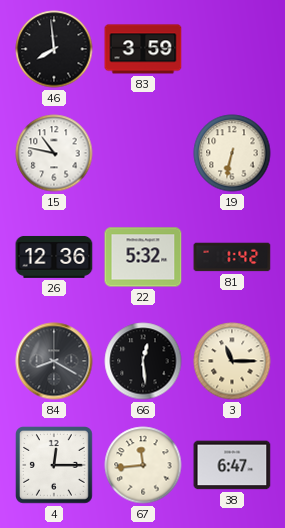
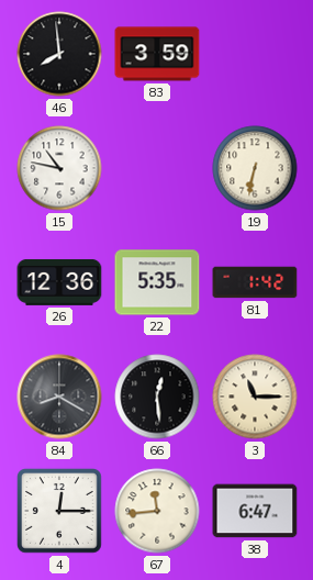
22: 5:32 -> 5:35 (157, 282)
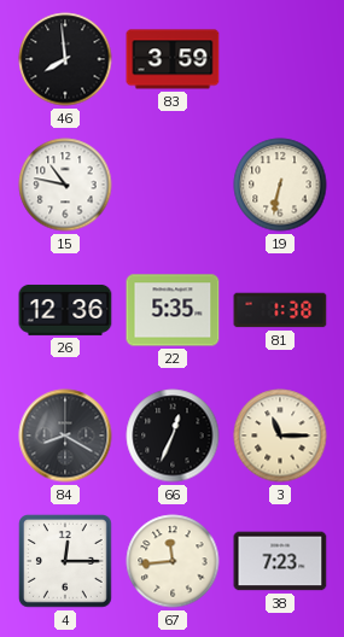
81: 1:42 -> 1:38 (280, 310)
66: 12:29 -> 12:34 (173, 436)
38: 6:47 -> 7:23 (280, 561)
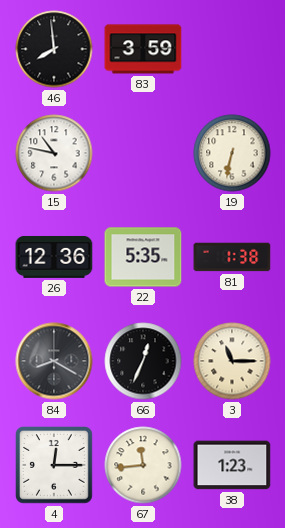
38: 7:23 -> 1:23 (232, 465)
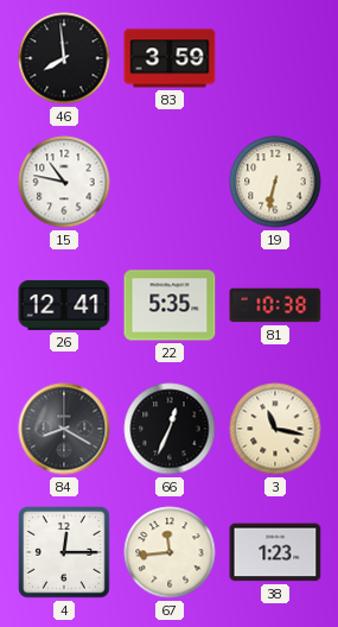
26: 12:36 -> 12:41 (64, 305)
81: 1:38 -> 10:38 (275, 305)
3: 11:15 -> 11:17 (275, 429)
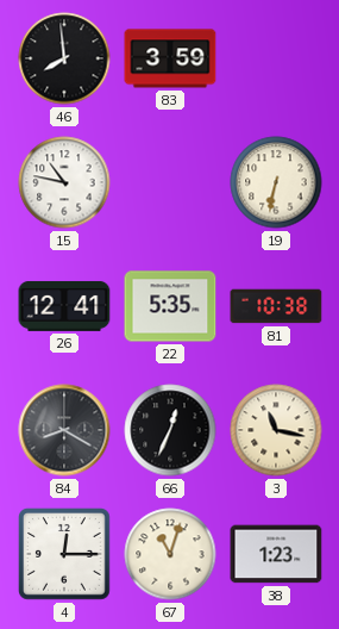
67: 11:44 -> 11:03 (170, 554)
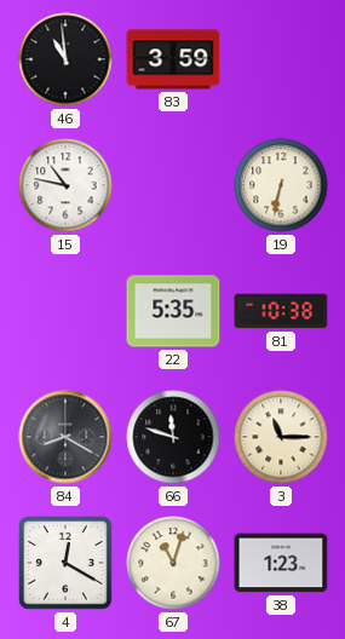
46: 7:59 -> 10:59 (65, 59)
26: 12:41 -> none (64, 306)
66: 12:34 -> 11:48 (173, 437)
3: 11:17 -> 11:15 (281, 437)
4: 12:15 -> 12:20 (67, 564)
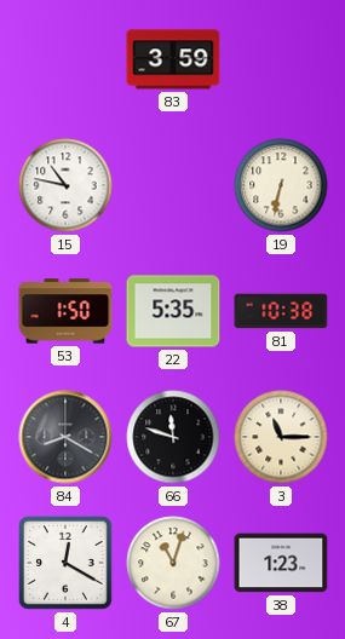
46: 10:59 -> none (65, 59)
53: none -> 1:50 (65, 311)
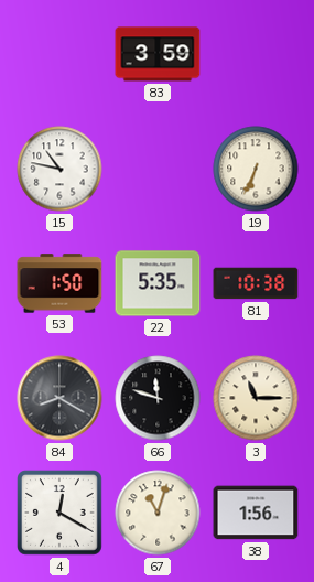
19: 6:32 -> 6:34 (256, 169)
38: 1:23 -> 1:56 (256, 513)
